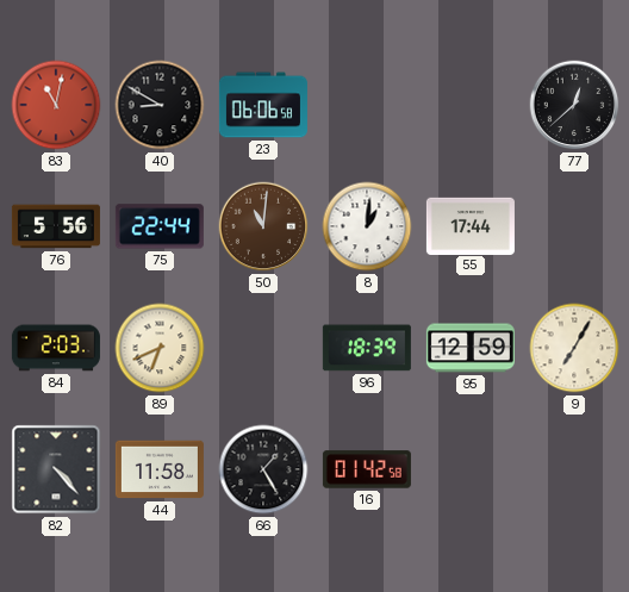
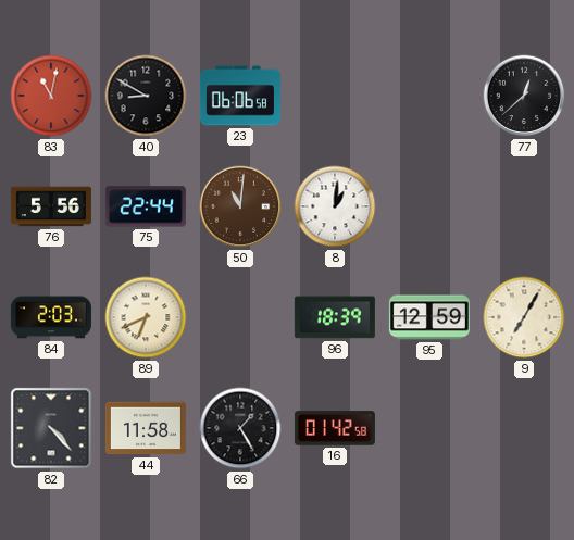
55: 17:44 -> none (471, 225)
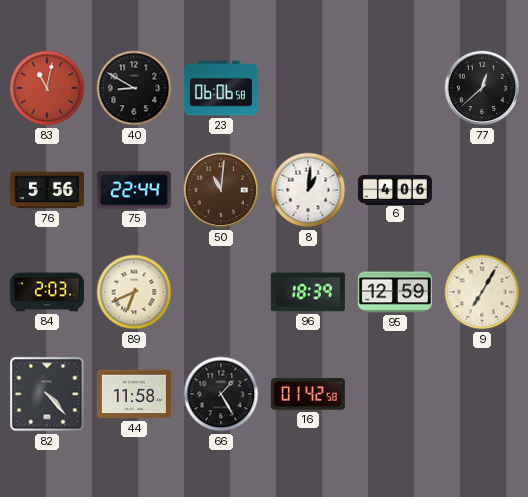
6: none -> 4:06 (395, 189)
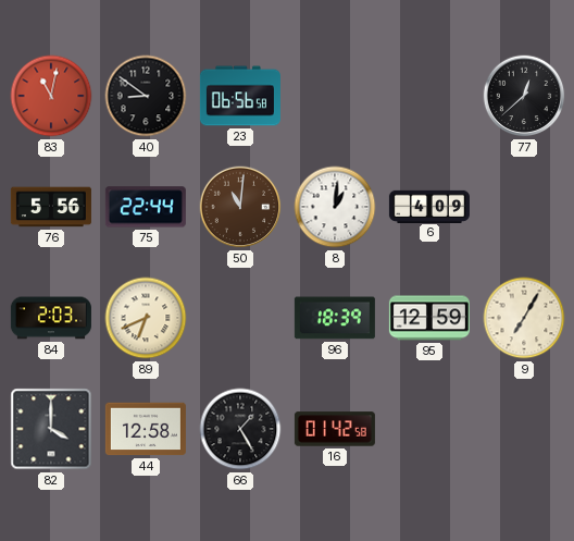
40: 8:50 -> 8:51 (146, 96)
23: 06:06 -> 06:56 (240, 96)
6: 4:06 -> 4:09 (429, 206)
82: 4:23 -> 4:00 (51, 429)
44: 11:58 -> 12:58 (146, 429)
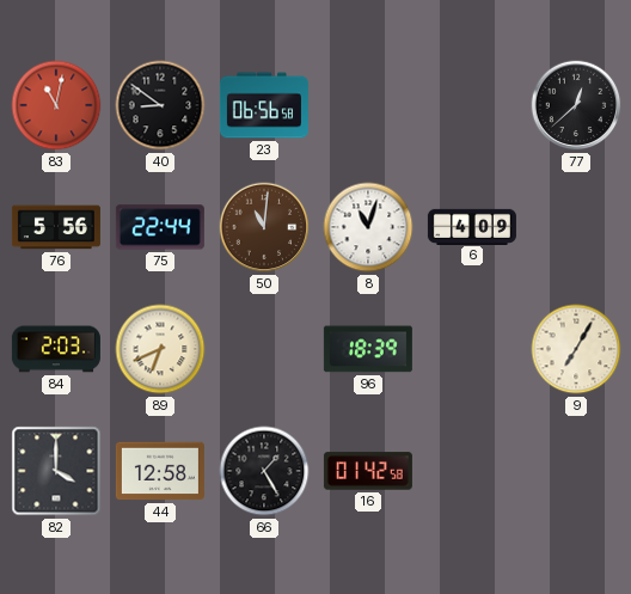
8: 1:01 -> 11:03 (368, 227)
95: 12:59 -> none (429, 318)
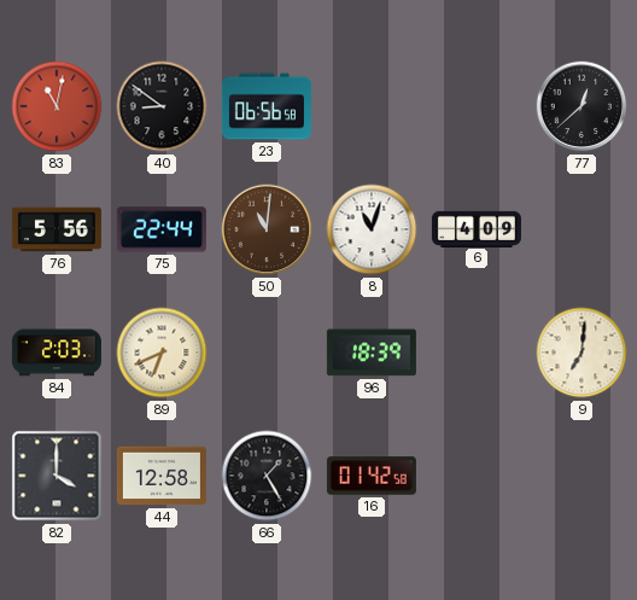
9: 7:05 -> 7:01 (582, 353)
